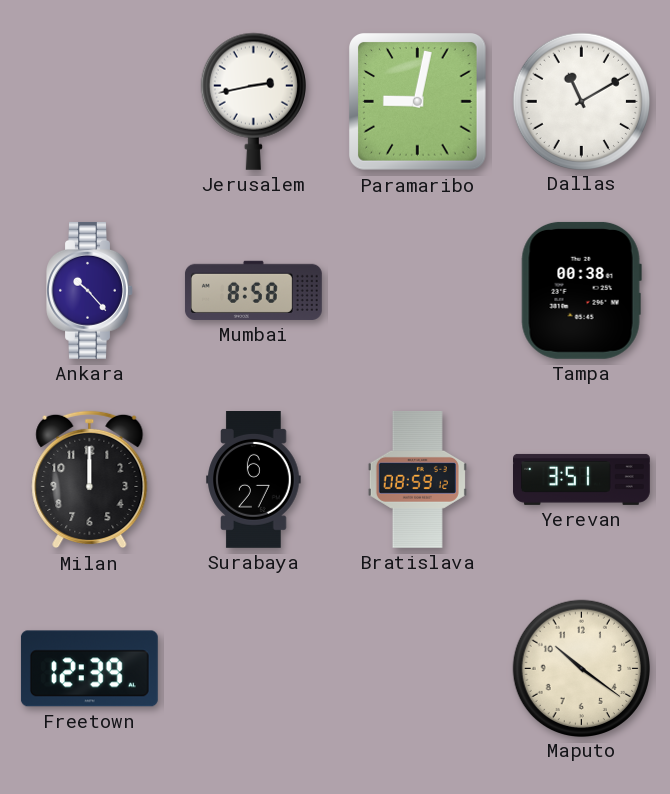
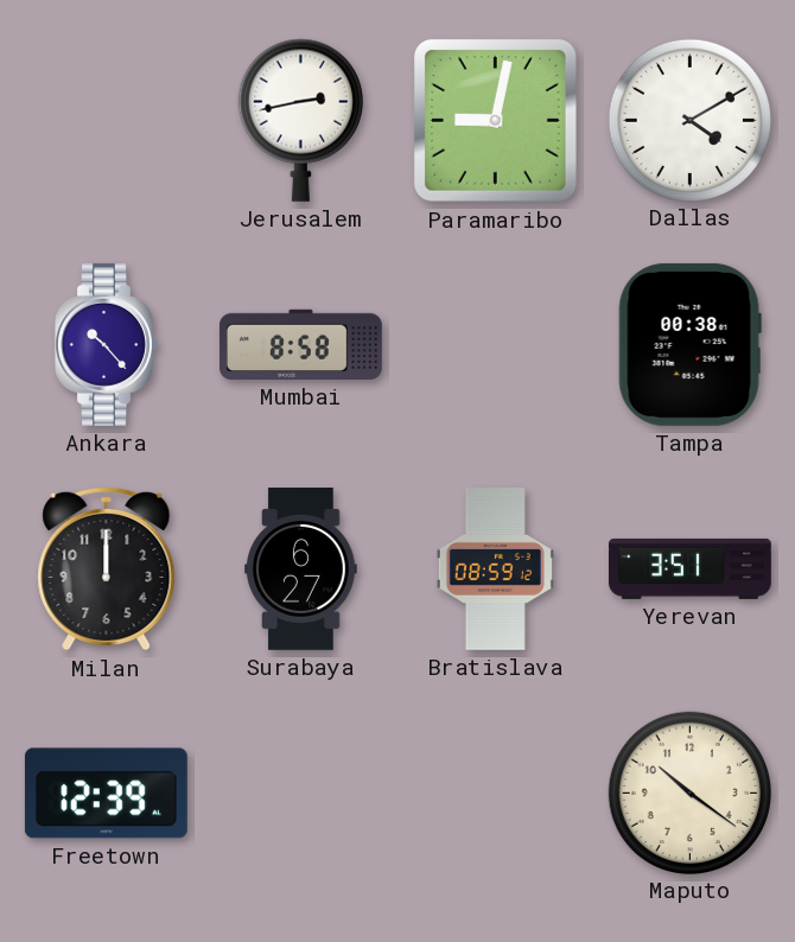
Dallas: 11:10 -> 4:10 (689, 120)
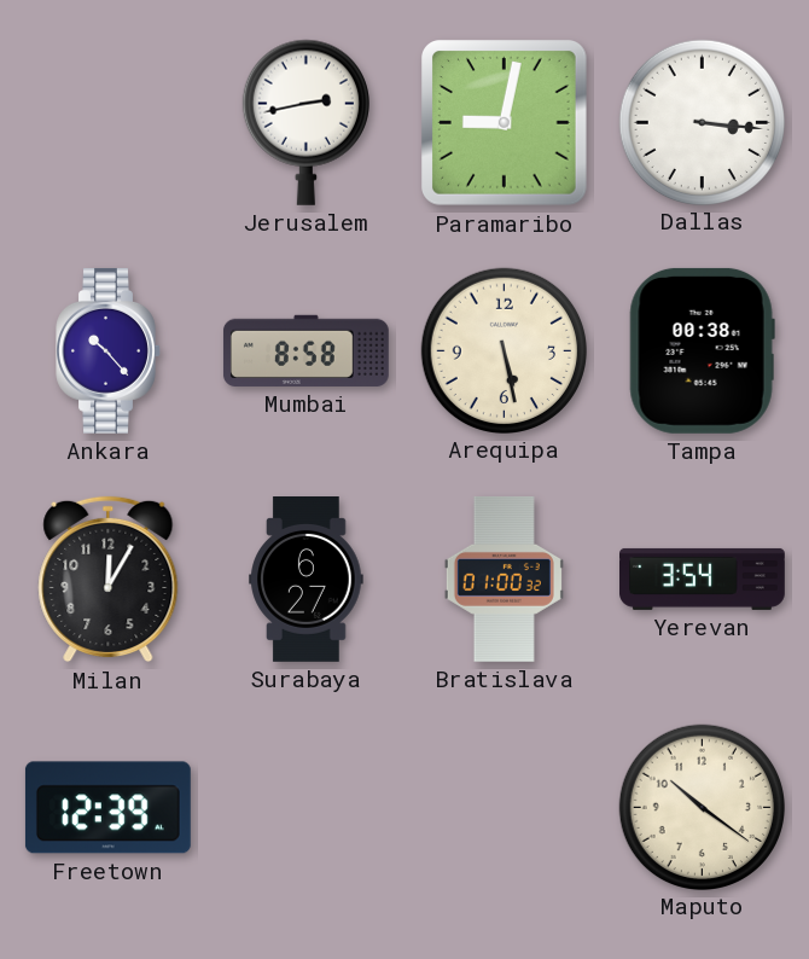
Dallas: 4:10 -> 3:16 (702, 122)
Arequipa: none -> 5:28 (504, 350)
Milan: 12:00 -> 12:05 (109, 580)
Bratislava: 08:59 -> 01:00 (504, 579)
Yerevan: 3:51 -> 3:54 (703, 579)
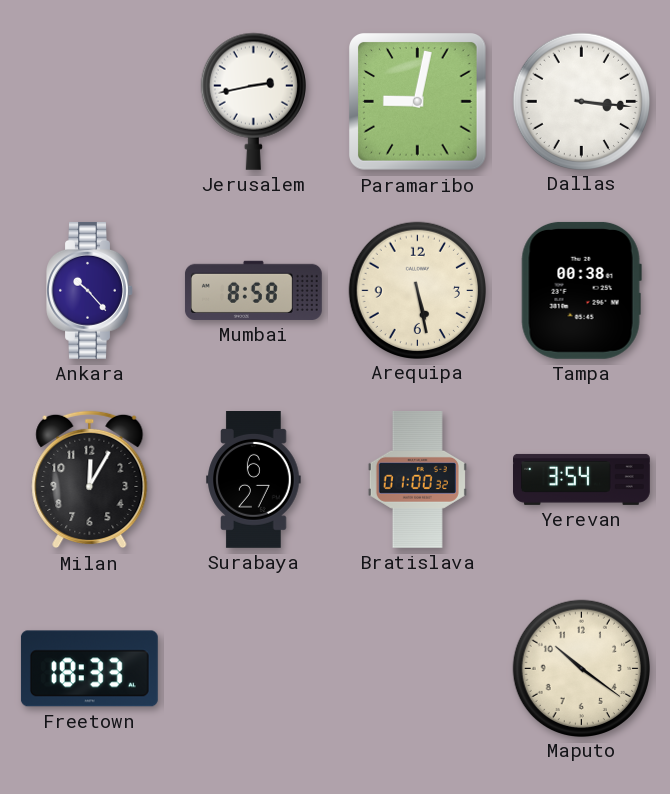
Freetown: 12:39 -> 18:33 (89, 669)
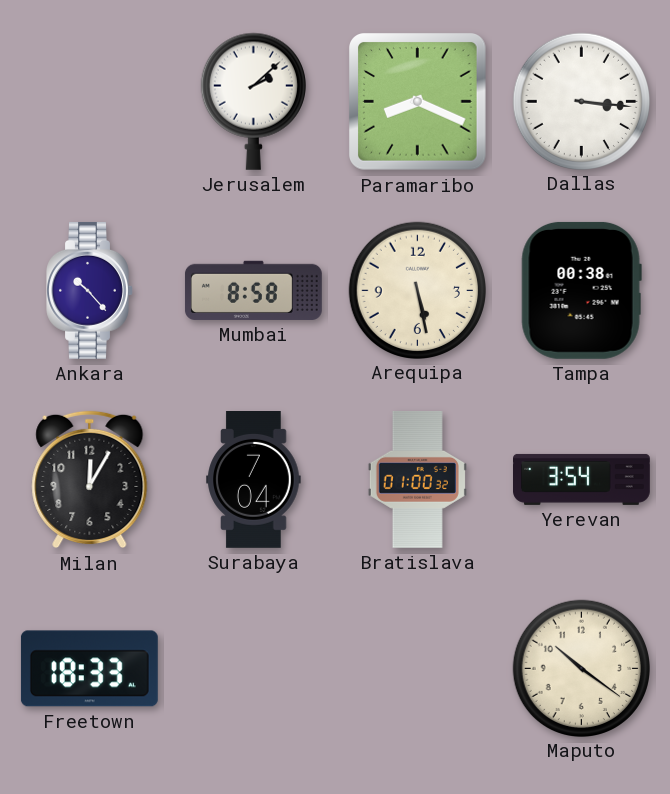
Jerusalem: 2:43 -> 2:08 (253, 101)
Paramaribo: 9:02 -> 8:19 (418, 102)
Surabaya: 6:27 -> 7:04 (254, 480)
